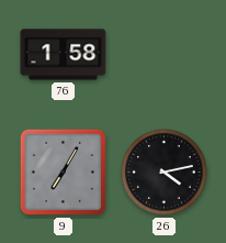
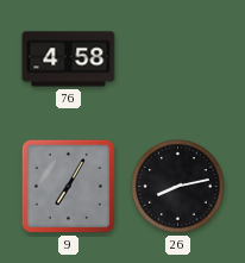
76: 1:58 -> 4:58 (69, 60)
26: 4:13 -> 8:13 (178, 187)
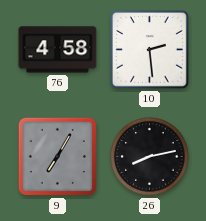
10: none -> 2:29 (150, 50)
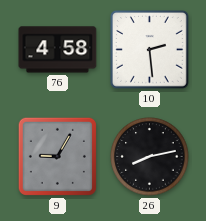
9: 7:05 -> 9:05 (57, 156)
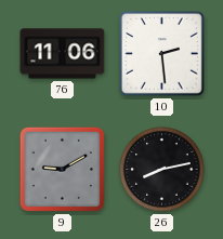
76: 4:58 -> 11:06 (63, 54)
9: 9:05 -> 9:10 (62, 169)
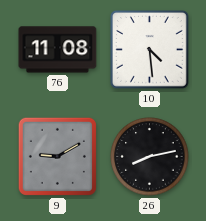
76: 11:06 -> 11:08 (58, 50)
10: 2:29 -> 4:29 (150, 50)
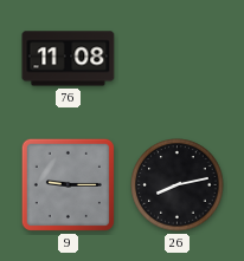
10: 4:29 -> none (150, 50)
9: 9:10 -> 9:15 (68, 184)
